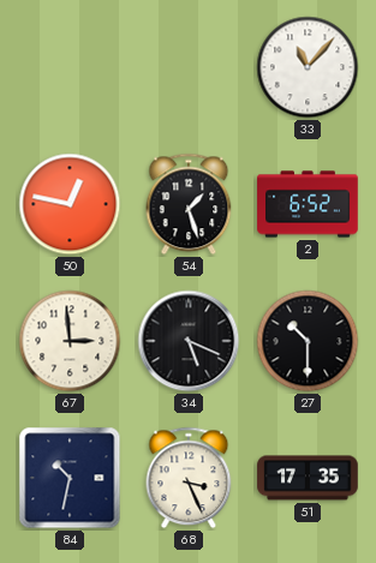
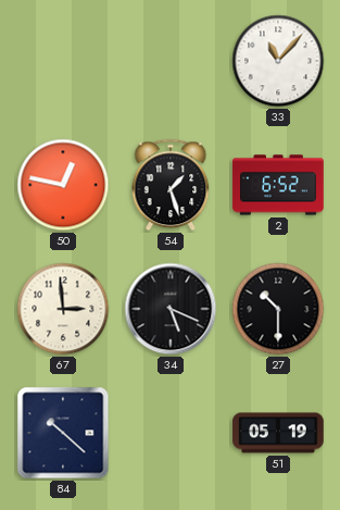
84: 10:32 -> 10:22 (63, 433)
68: 3:26 -> none (189, 478)
51: 17:35 -> 05:19 (278, 433)
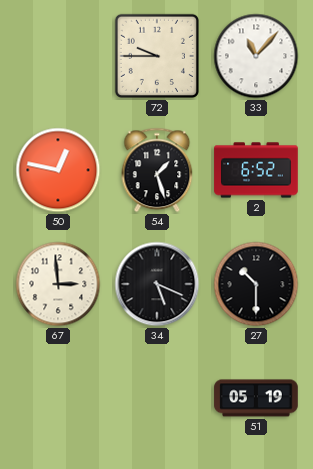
72: none -> 9:45 (157, 56)
84: 10:22 -> none (63, 433)
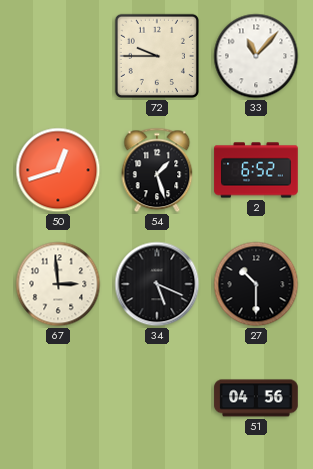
50: 12:47 -> 12:42 (58, 170)
51: 05:19 -> 04:56 (256, 398)
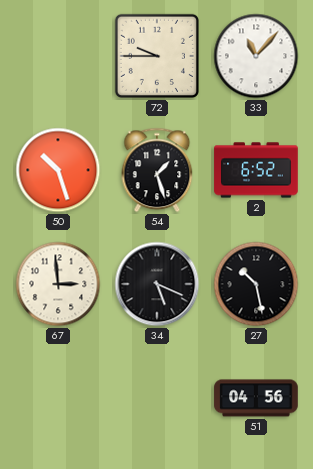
50: 12:42 -> 10:27 (58, 170)
27: 10:30 -> 10:28 (256, 284)
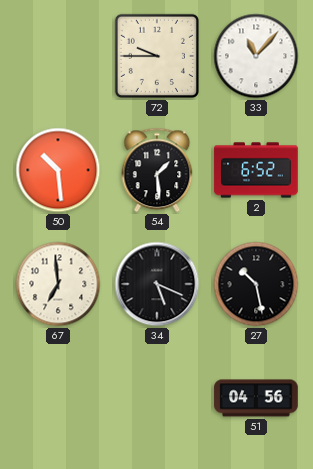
50: 10:27 -> 10:29 (58, 170)
54: 1:27 -> 1:29 (157, 170)
67: 2:59 -> 6:59 (58, 284)
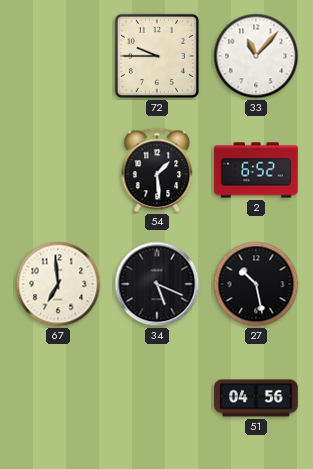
50: 10:29 -> none (58, 170)
